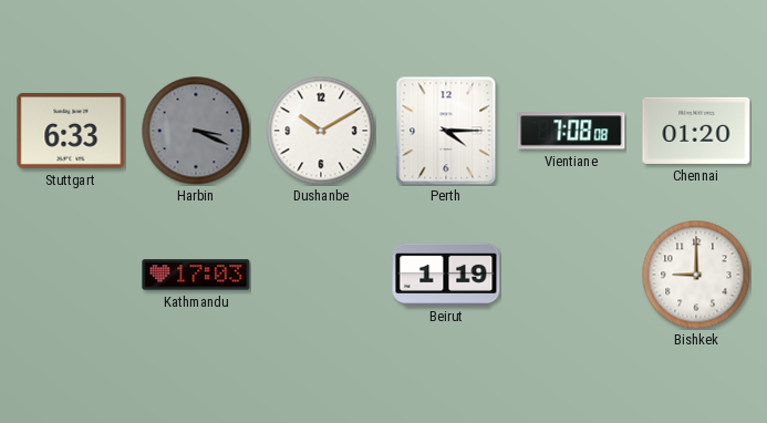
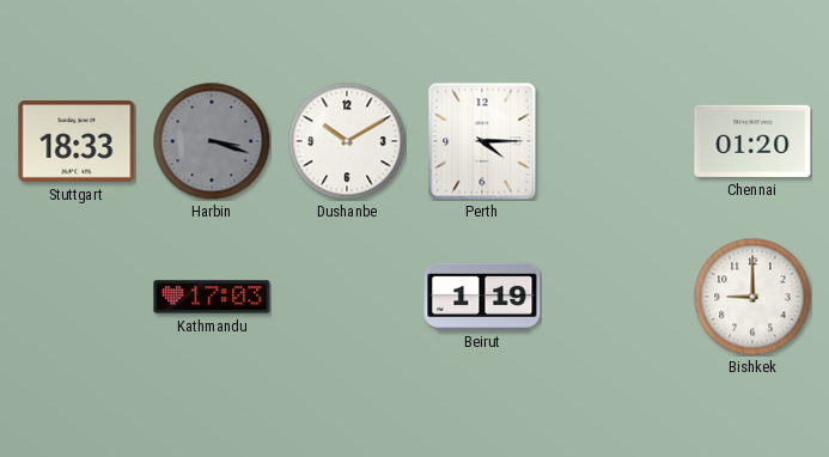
Stuttgart: 6:33 -> 18:33 (77, 141)
Harbin: 3:19 -> 3:18 (212, 141)
Vientiane: 7:08 -> none (571, 131)
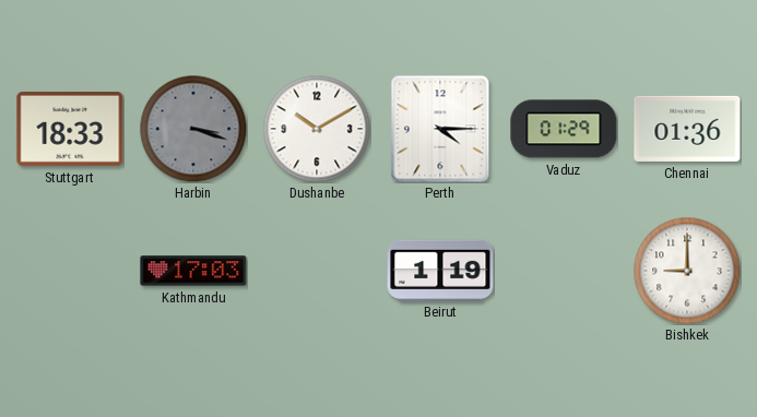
Vaduz: none -> 01:29 (564, 129)
Chennai: 01:20 -> 01:36 (687, 129)
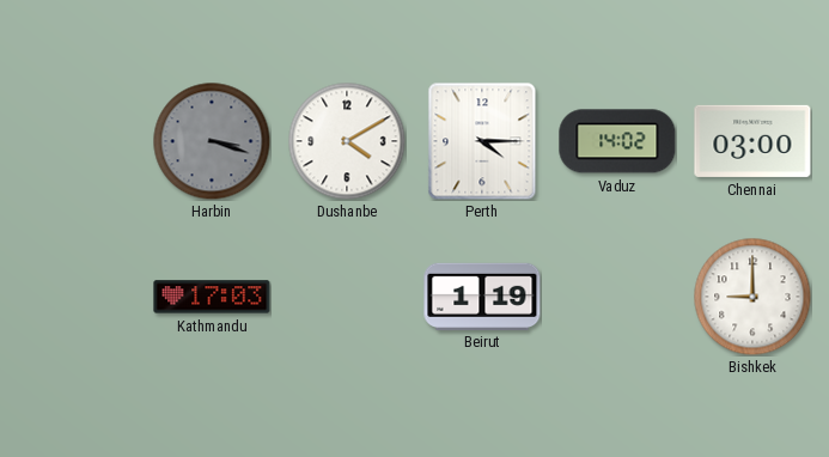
Stuttgart: 18:33 -> none (70, 129)
Dushanbe: 10:10 -> 4:10 (347, 141)
Vaduz: 01:29 -> 14:02 (617, 141)
Chennai: 01:36 -> 03:00 (752, 141)
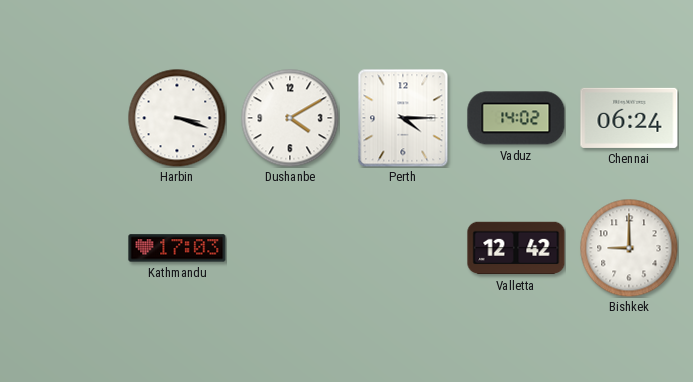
Harbin dial: grey -> white (177, 118)
Chennai: 03:00 -> 06:24 (629, 118)
Beirut: 1:19 -> none (482, 295)
Valletta: none -> 12:42 (516, 248)
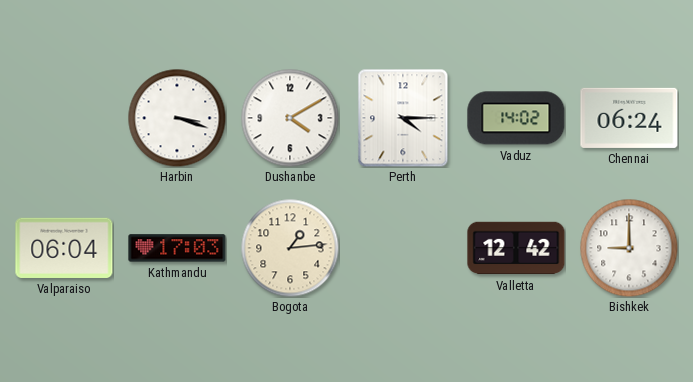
Valparaiso: none -> 06:04 (64, 248)
Bogota: none -> 1:14 (290, 248)
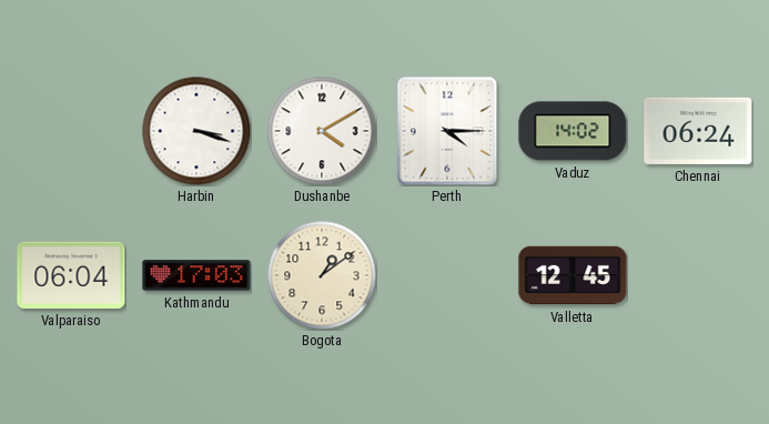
Bogota: 1:14 -> 1:09 (322, 275)
Valletta: 12:42 -> 12:45 (573, 275)
Bishkek: 9:00 -> none (629, 248)
